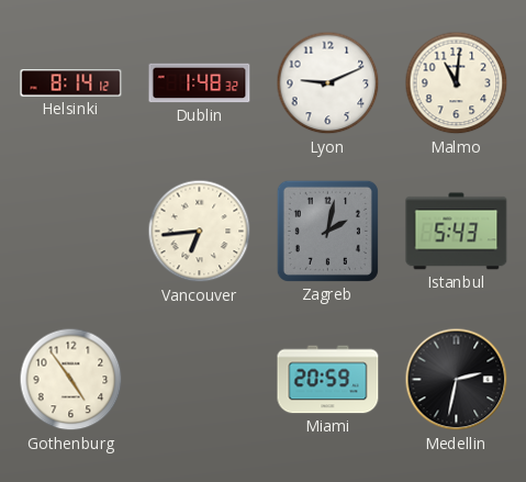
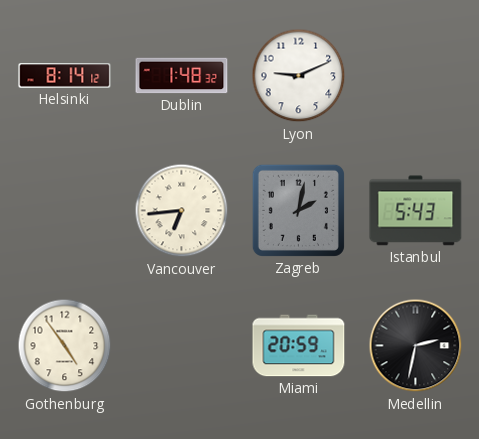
Malmo: 11:01 -> none (457, 83)
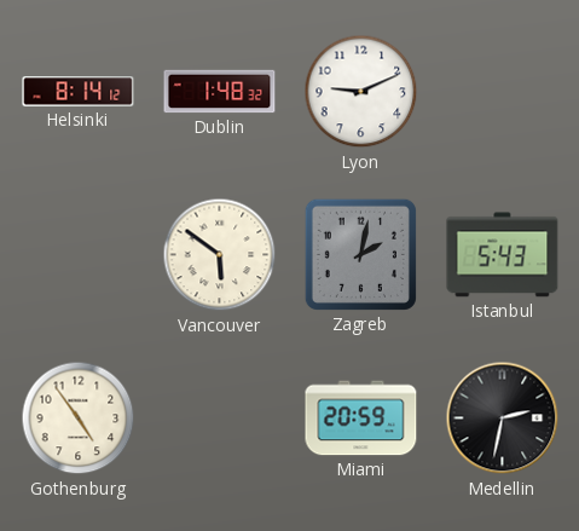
Vancouver: 6:44 -> 5:51 (220, 255)
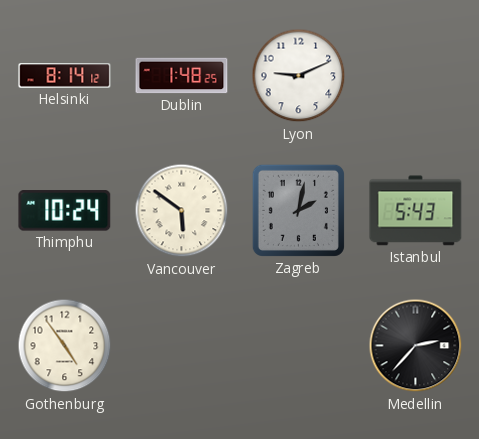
Dublin: 1:48:32 -> 1:48:25 (182, 76)
Thimphu: none -> 10:24 (65, 211)
Miami: 20:59 -> none (361, 419)
Medellin: 2:32 -> 2:37 (416, 346)
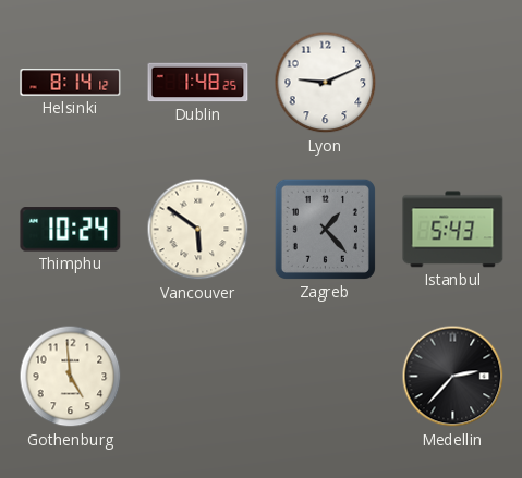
Zagreb: 2:02 -> 1:23 (325, 229)
Gothenburg: 4:54 -> 4:59 (71, 377)
